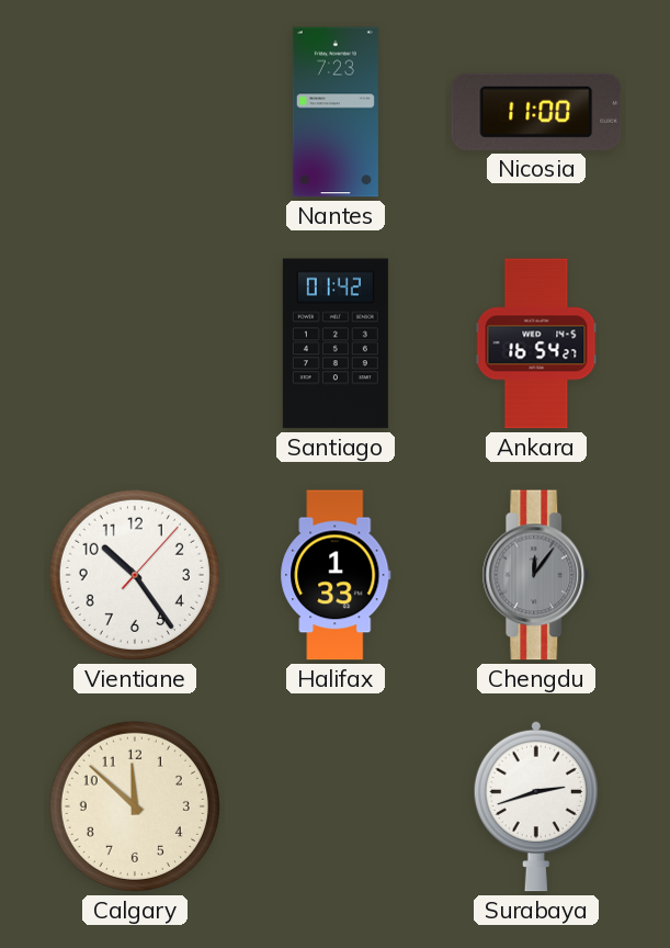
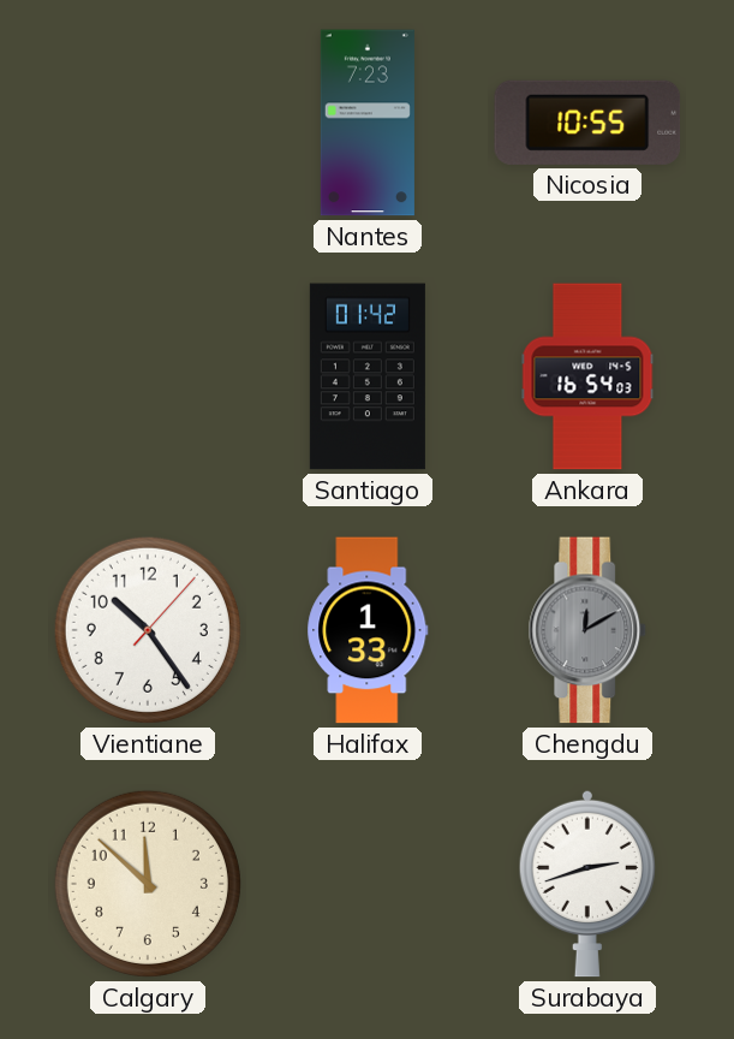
Nicosia: 11:00 -> 10:55 (587, 123)
Ankara: 16:54:27 -> 16:54:03 (587, 376)
Chengdu: 12:06 -> 12:10 (587, 630)
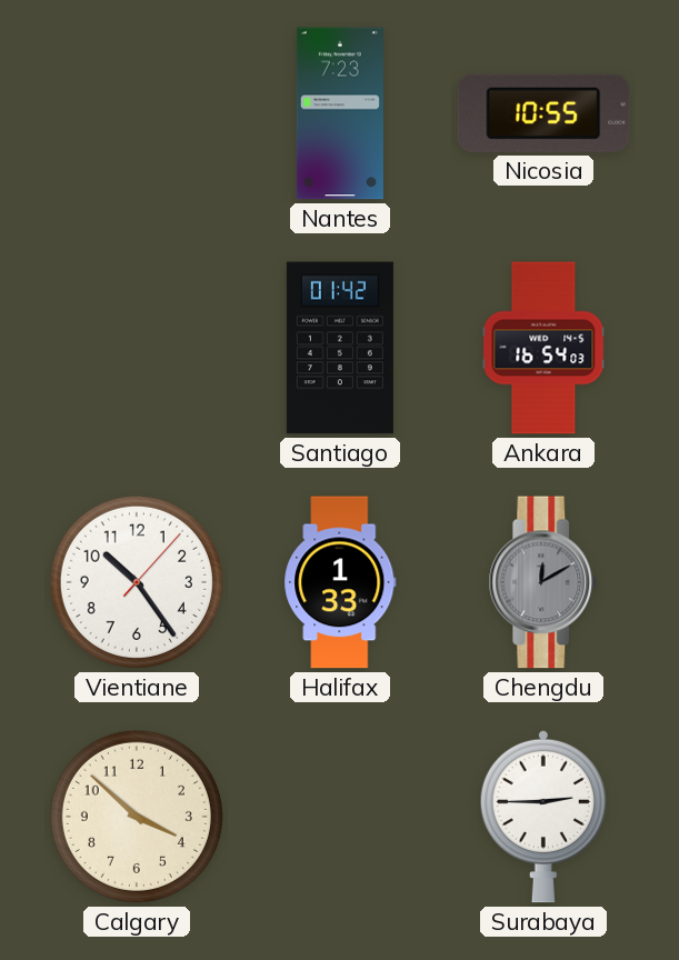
Calgary: 11:52 -> 3:52 (137, 817)
Surabaya: 2:42 -> 2:45 (542, 817)
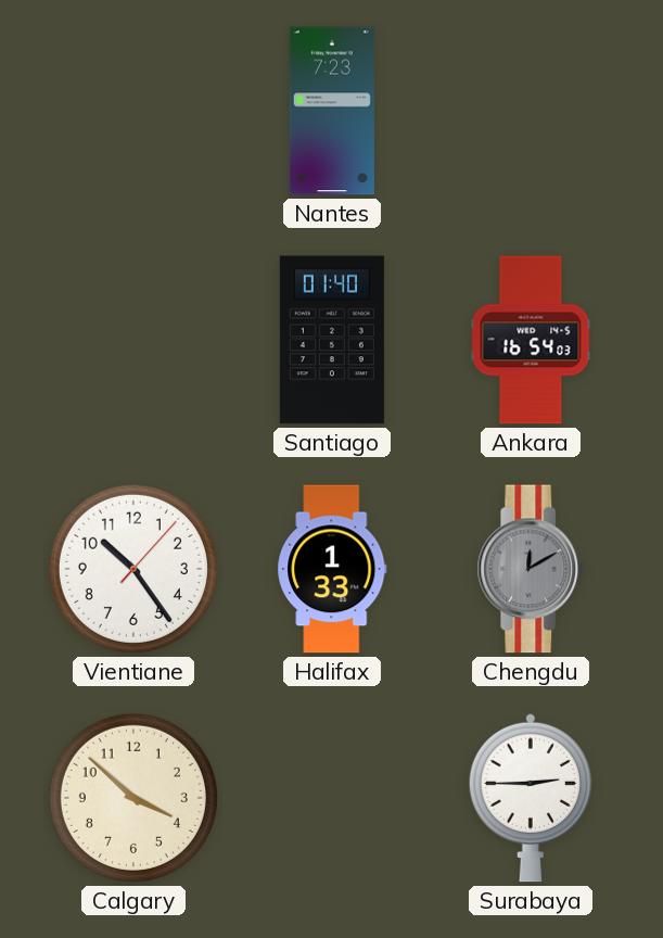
Nicosia: 10:55 -> none (543, 113)
Santiago: 01:42 -> 01:40 (332, 340)
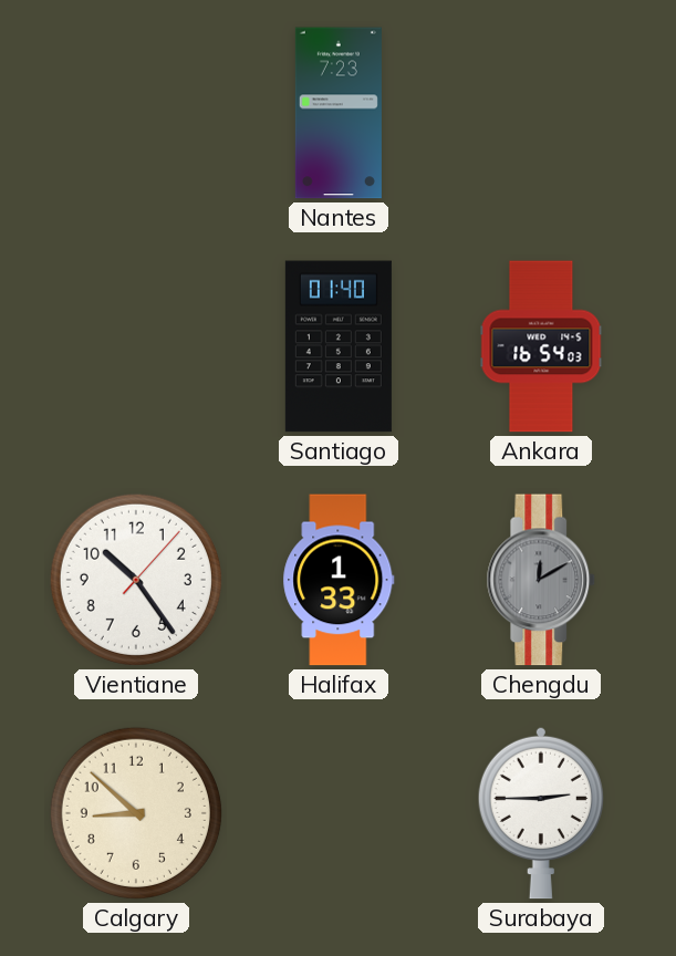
Calgary: 3:52 -> 8:52 (136, 813)
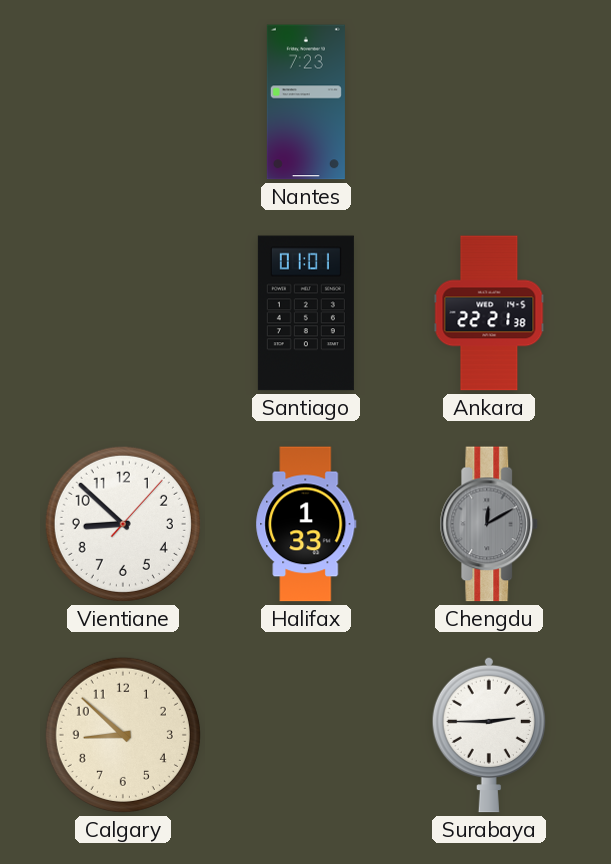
Santiago: 01:40 -> 01:01 (306, 313)
Ankara: 16:54 -> 22:21 (489, 313)
Vientiane: 10:24 -> 8:52 (123, 524)
